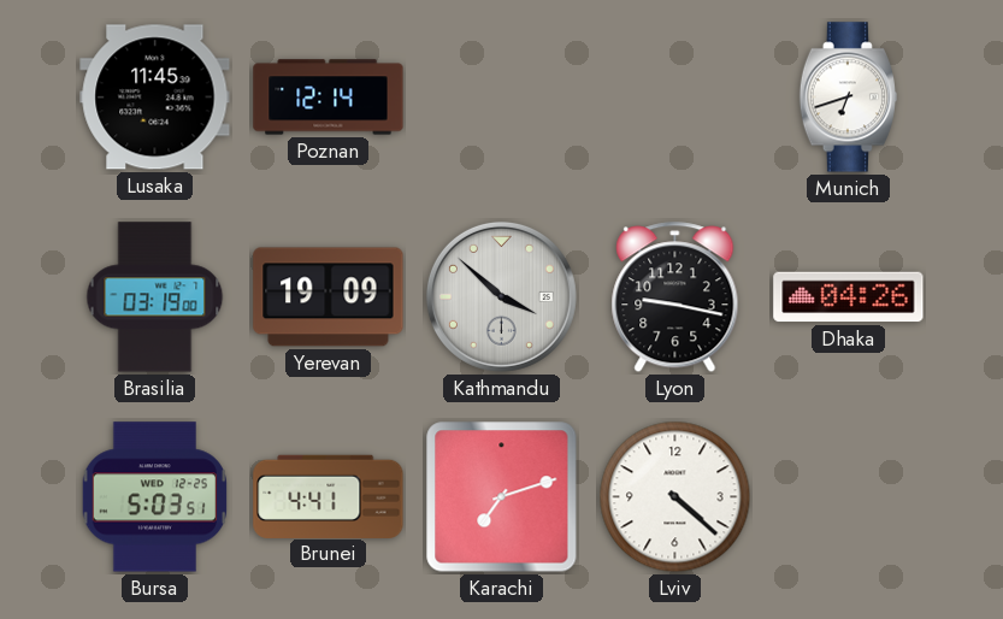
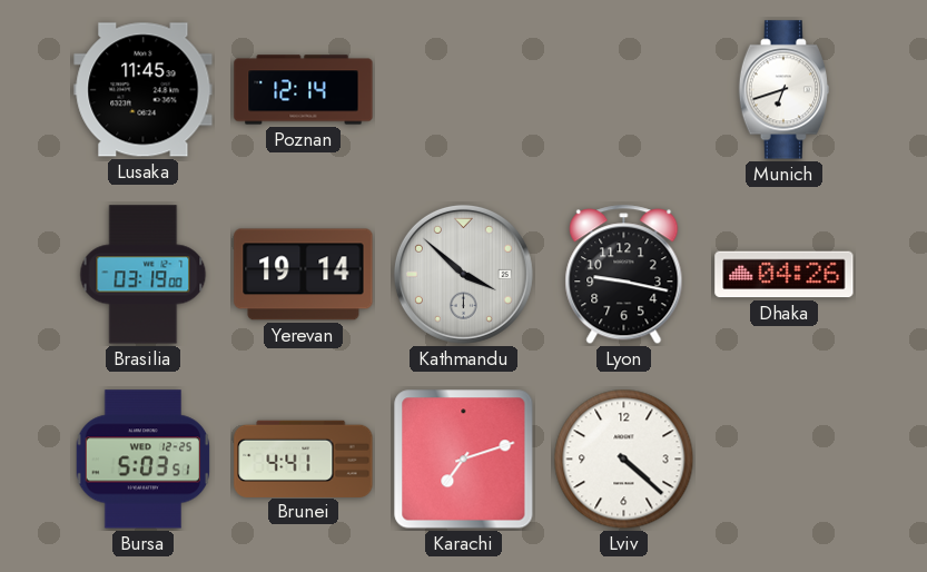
Yerevan: 19:09 -> 19:14 (304, 275)
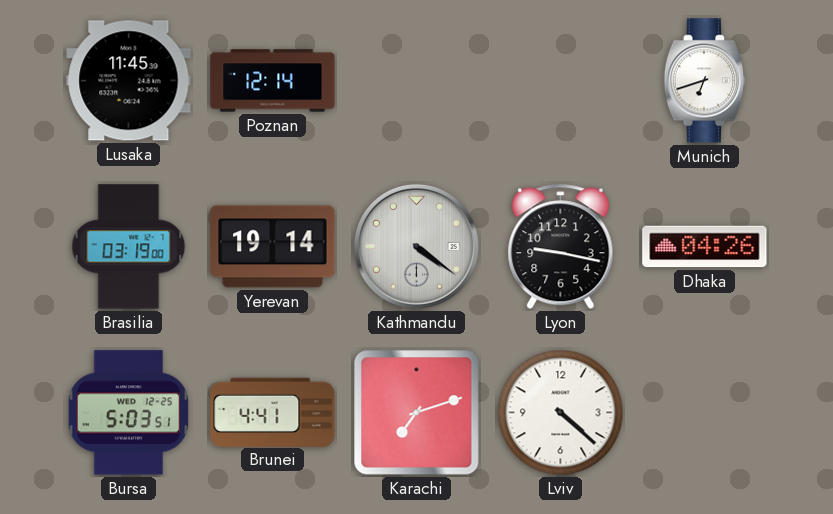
Kathmandu: 3:52 -> 4:21 (416, 246)
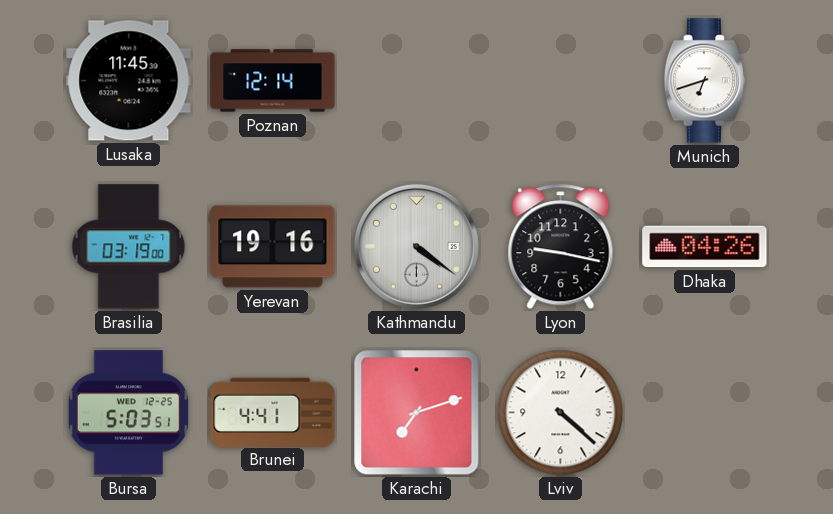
Yerevan: 19:14 -> 19:16 (273, 247)
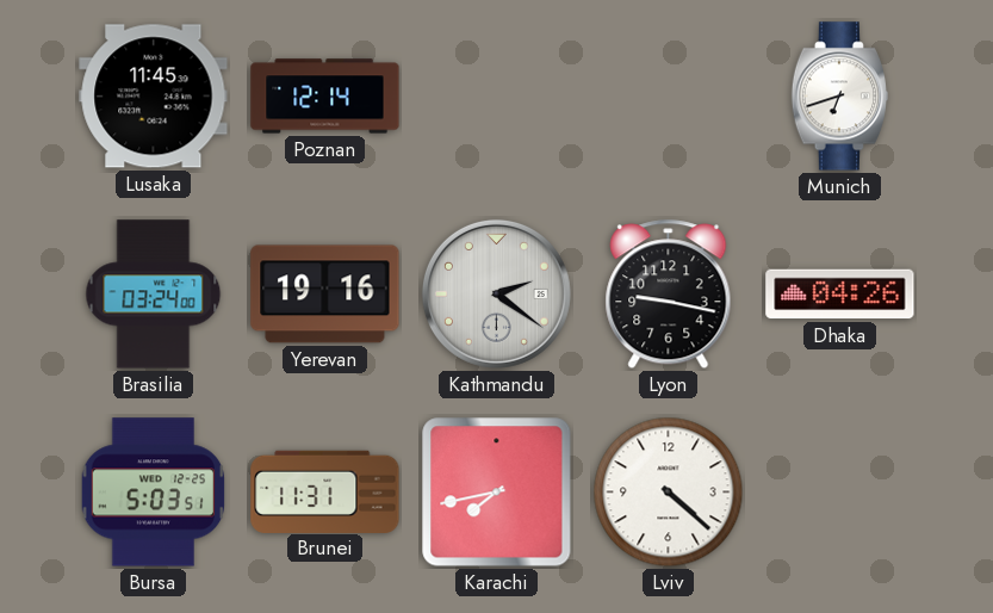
Brasilia: 03:19 -> 03:24 (154, 295)
Kathmandu: 4:21 -> 2:21 (496, 293)
Brunei: 4:41 -> 11:31 (325, 491)
Karachi: 7:12 -> 7:43 (497, 493)
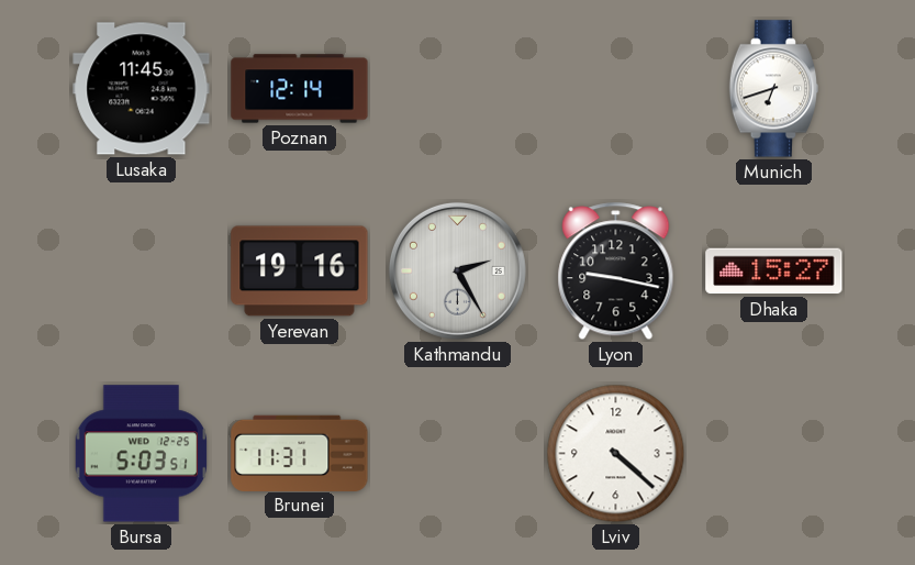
Brasilia: 03:24 -> none (154, 295)
Kathmandu: 2:21 -> 2:25 (457, 270)
Dhaka: 04:26 -> 15:27 (774, 272)
Karachi: 7:43 -> none (497, 493)
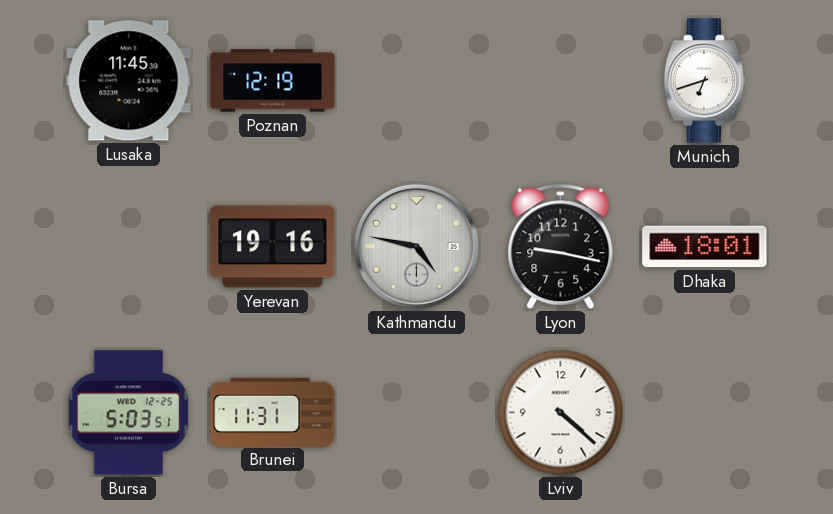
Poznan: 12:14 -> 12:19 (273, 81)
Kathmandu: 2:25 -> 4:47 (416, 246)
Dhaka: 15:27 -> 18:01 (705, 247)
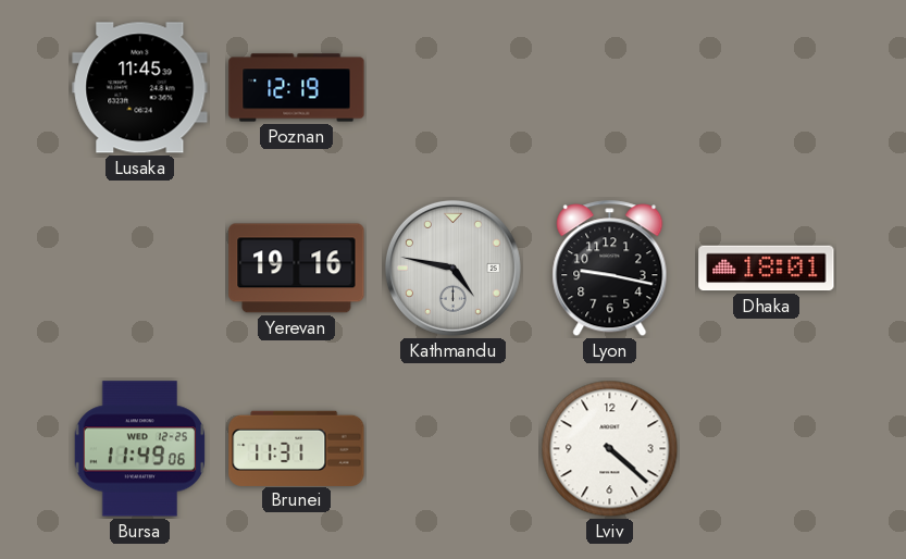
Munich: 6:42 -> none (704, 81)
Bursa: 5:03 -> 11:49 (140, 449)
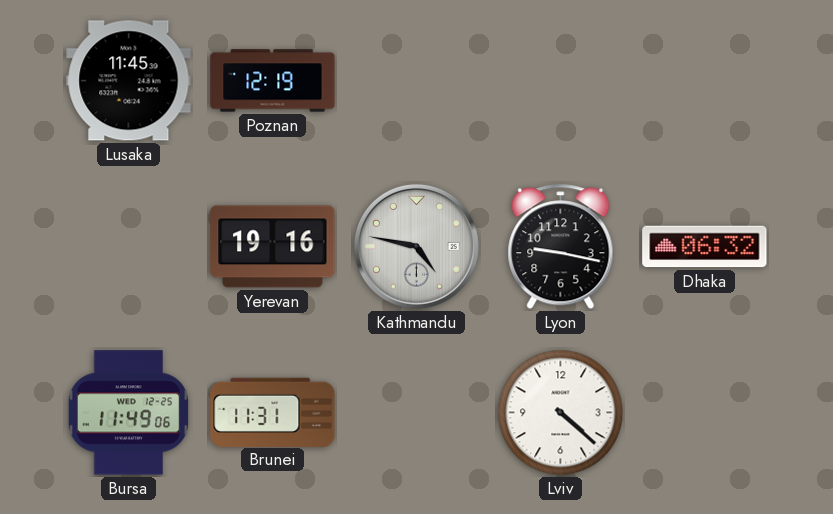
Dhaka: 18:01 -> 06:32 (705, 247)
